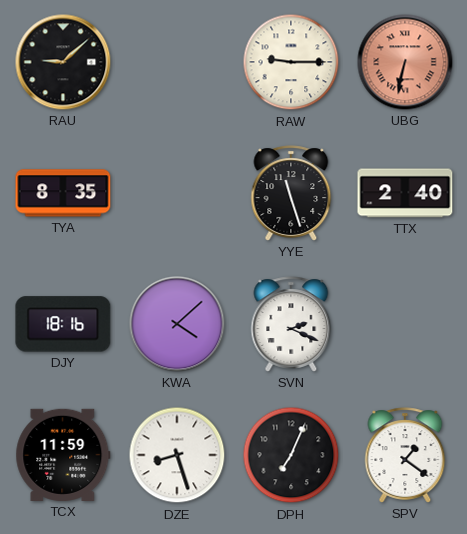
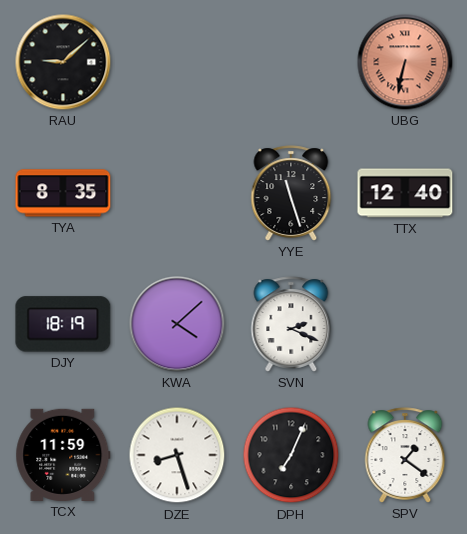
RAW: 9:15 -> none (291, 62)
TTX: 2:40 -> 12:40 (405, 193)
DJY: 18:16 -> 18:19 (63, 324)
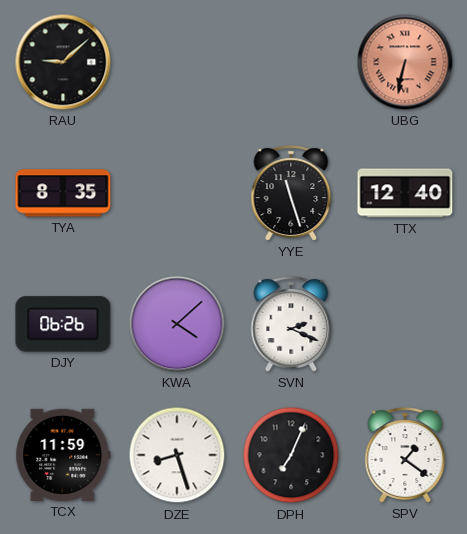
DJY: 18:19 -> 06:26 (63, 324)
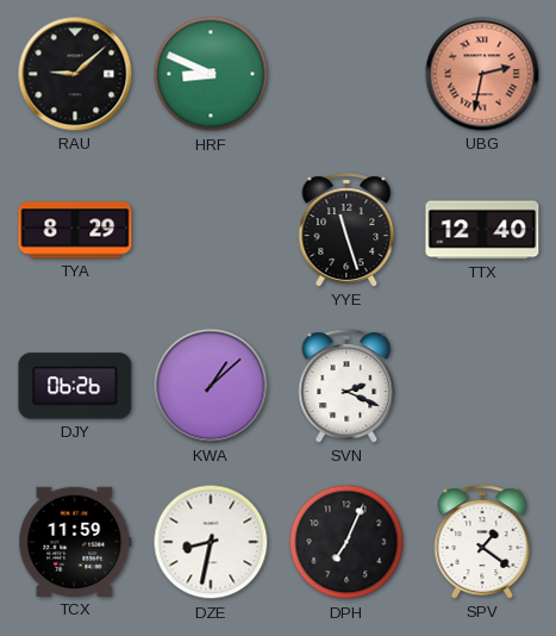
HRF: none -> 8:49 (211, 74)
UBG: 6:32 -> 2:32 (482, 74)
TYA: 8:35 -> 8:29 (75, 230)
KWA: 4:08 -> 1:08 (211, 386)
DZE: 8:27 -> 8:32 (211, 542)
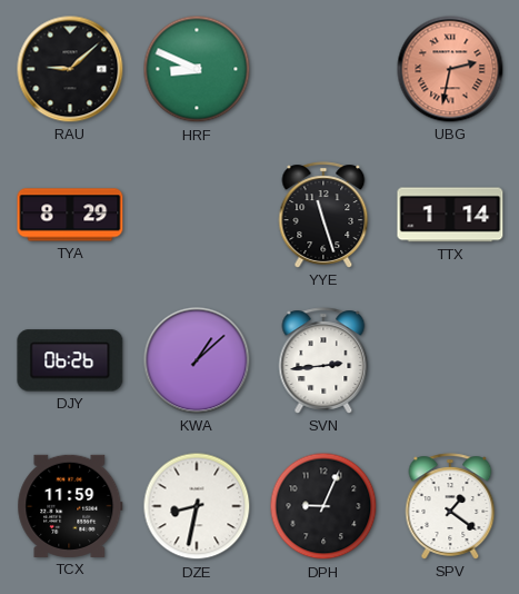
TTX: 12:40 -> 1:14 (450, 215)
SVN: 2:19 -> 2:44 (323, 360)
DPH: 7:04 -> 9:04 (323, 506)
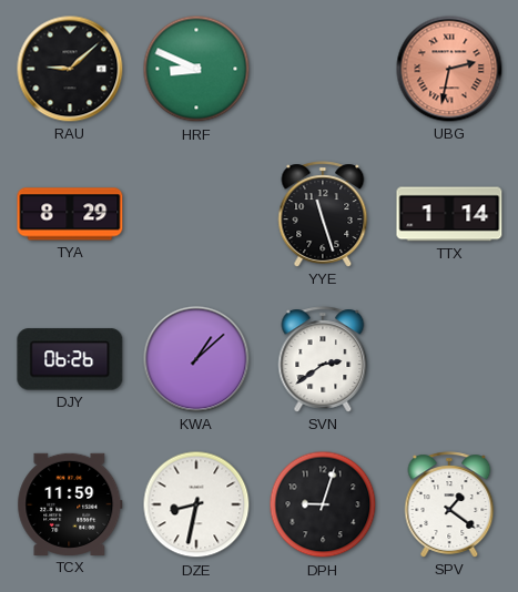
SVN: 2:44 -> 2:39 (323, 359)
DPH: 9:04 -> 9:03 (323, 504)
